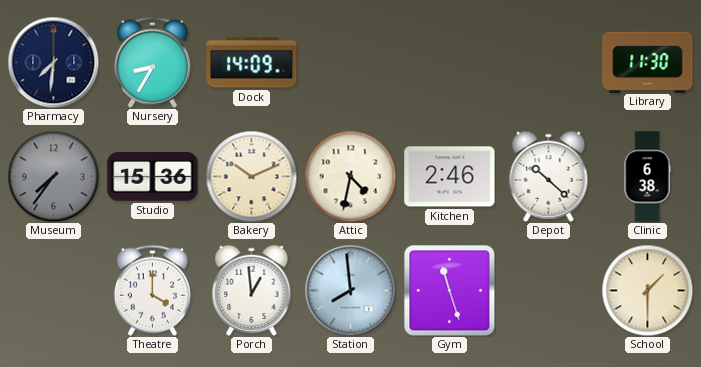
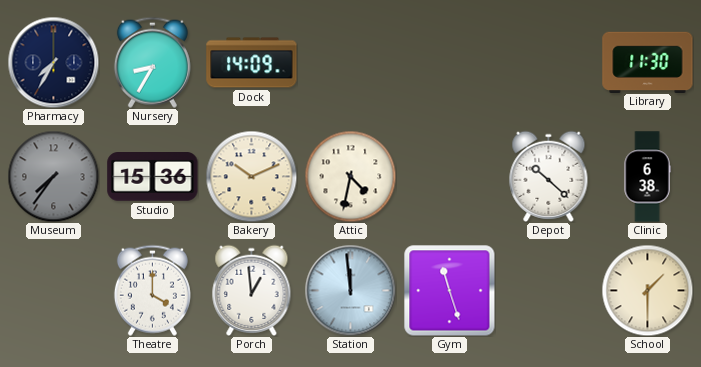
Pharmacy: 7:31 -> 7:35 (53, 62)
Kitchen: 2:46 -> none (450, 177)
Station: 7:59 -> 11:59 (350, 290)
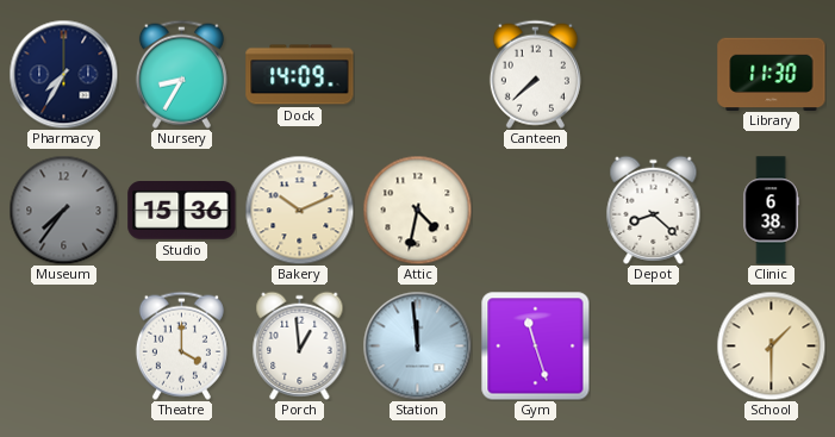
Canteen: none -> 7:38 (535, 74)
Depot: 10:22 -> 8:22 (654, 210)
